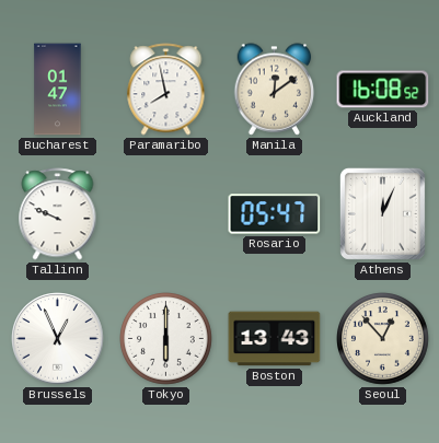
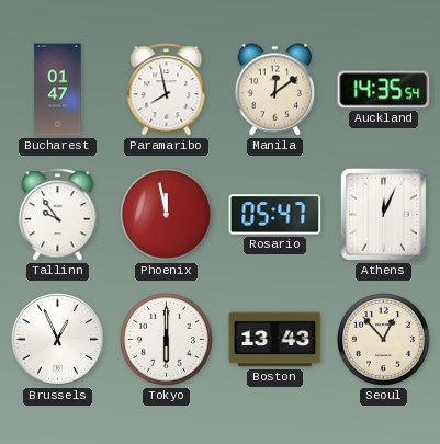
Auckland: 16:08 -> 14:35 (384, 90)
Tallinn: 9:49 -> 9:54 (58, 215)
Phoenix: none -> 11:58 (167, 215)
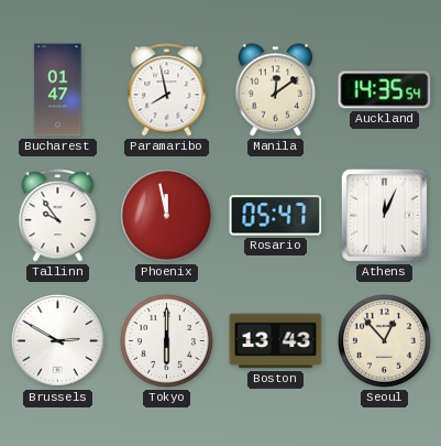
Brussels: 12:56 -> 2:50 (58, 341)
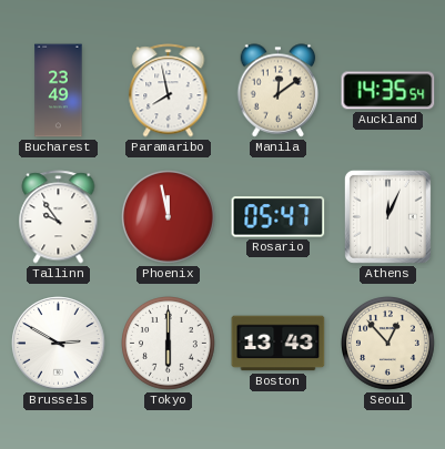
Bucharest: 01:47 -> 23:49 (59, 91)
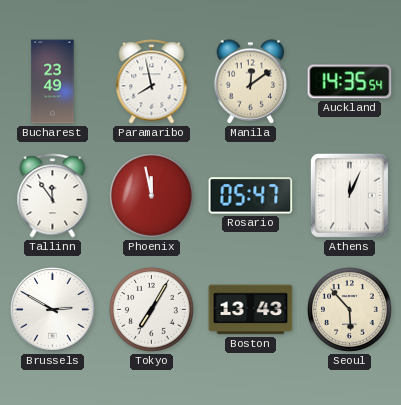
Tallinn: 9:54 -> 11:54 (53, 196)
Tokyo: 6:00 -> 7:05 (152, 310)
Seoul: 12:53 -> 5:53 (350, 310)
